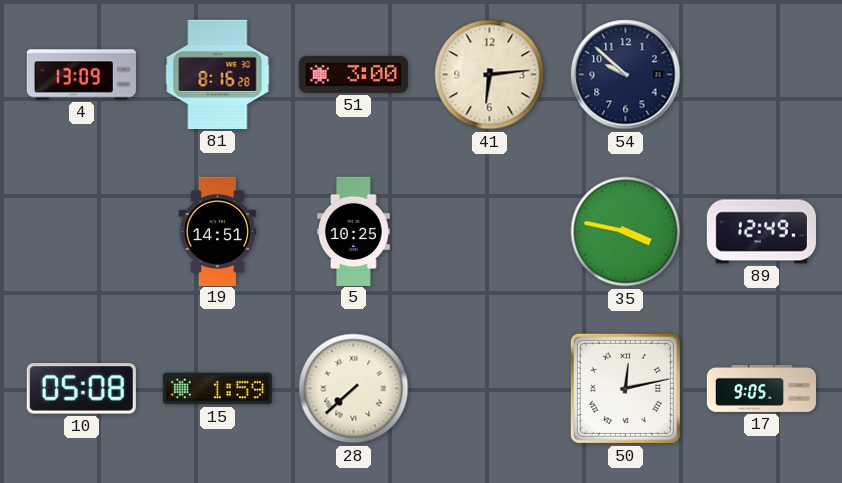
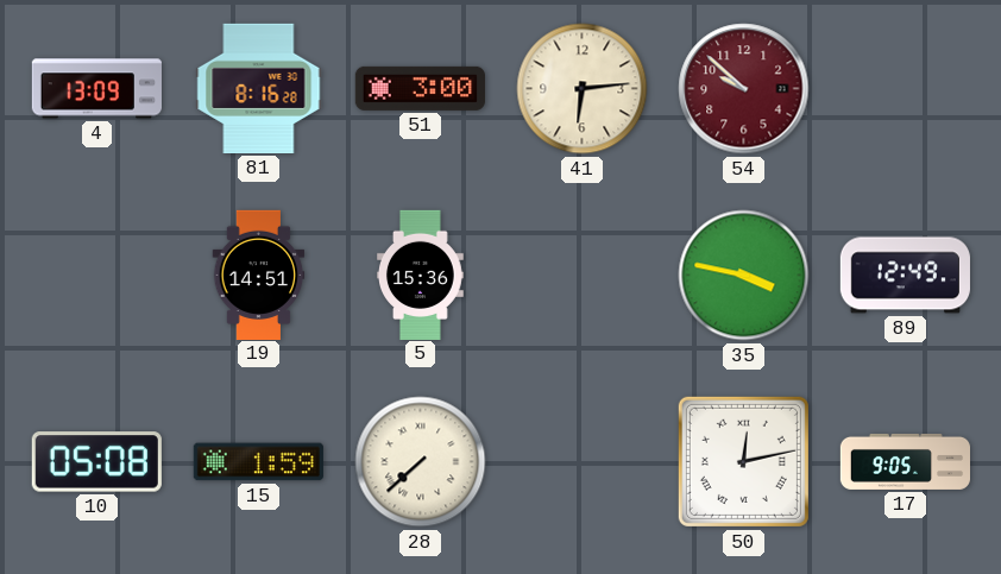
54 dial: navy -> burgundy (744, 89)
5: 10:25 -> 15:36 (421, 275)
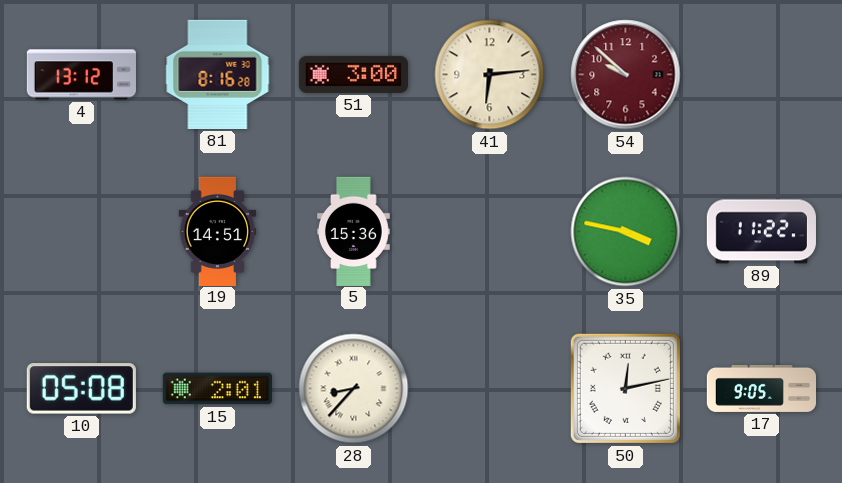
4: 13:09 -> 13:12 (81, 75)
89: 12:49 -> 11:22 (761, 232)
15: 1:59 -> 2:01 (217, 389)
28: 7:38 -> 8:37 (354, 389)
